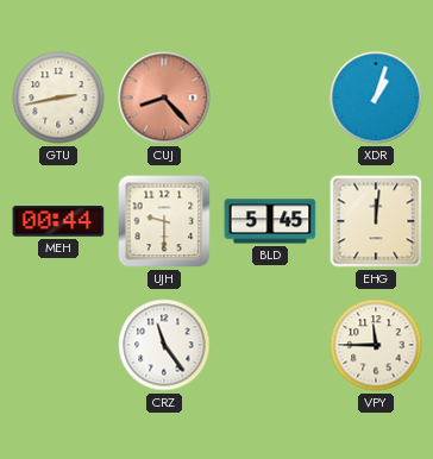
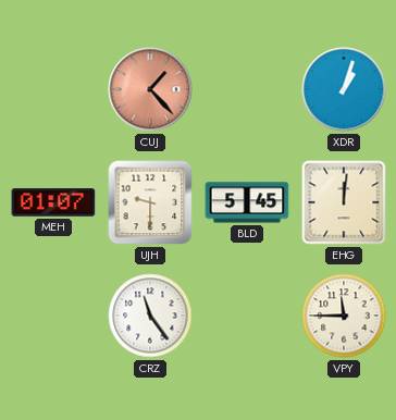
GTU: 2:43 -> none (58, 98)
CUJ: 8:23 -> 1:23 (150, 89)
MEH: 00:44 -> 01:07 (53, 202)
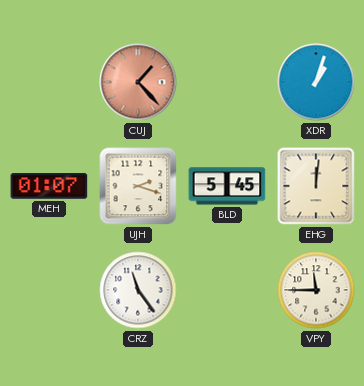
UJH: 9:30 -> 2:18 (138, 186)
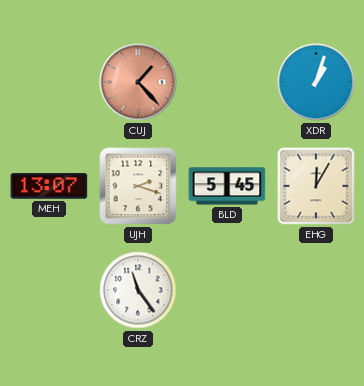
MEH: 01:07 -> 13:07 (49, 186)
EHG: 12:01 -> 12:05 (316, 186)
VPY: 11:45 -> none (316, 290)
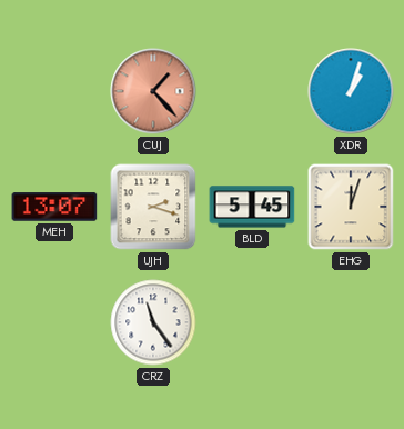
EHG: 12:05 -> 12:03 (351, 207)
